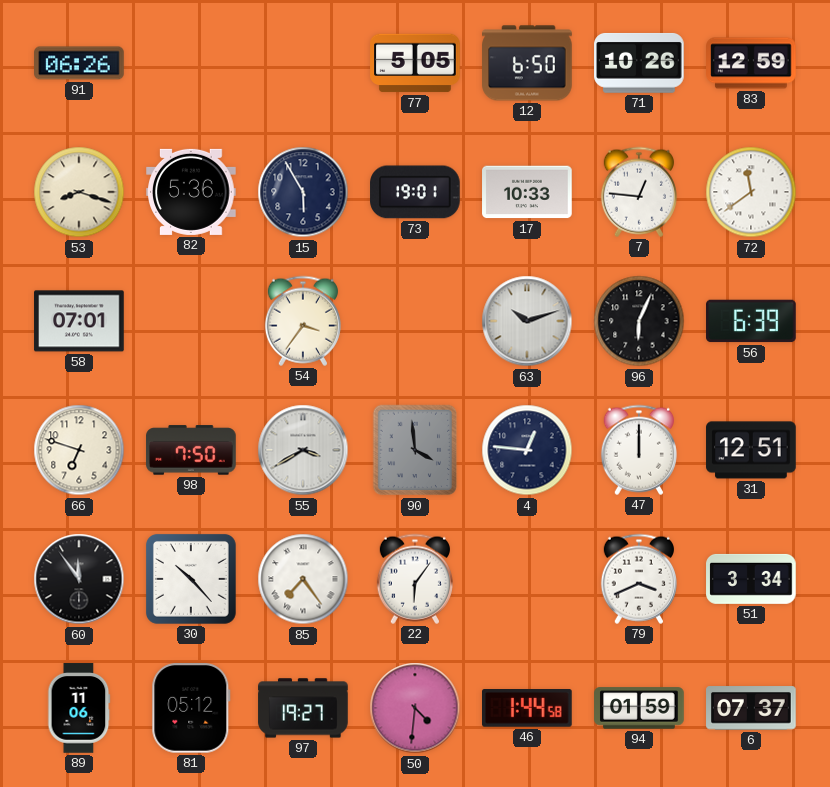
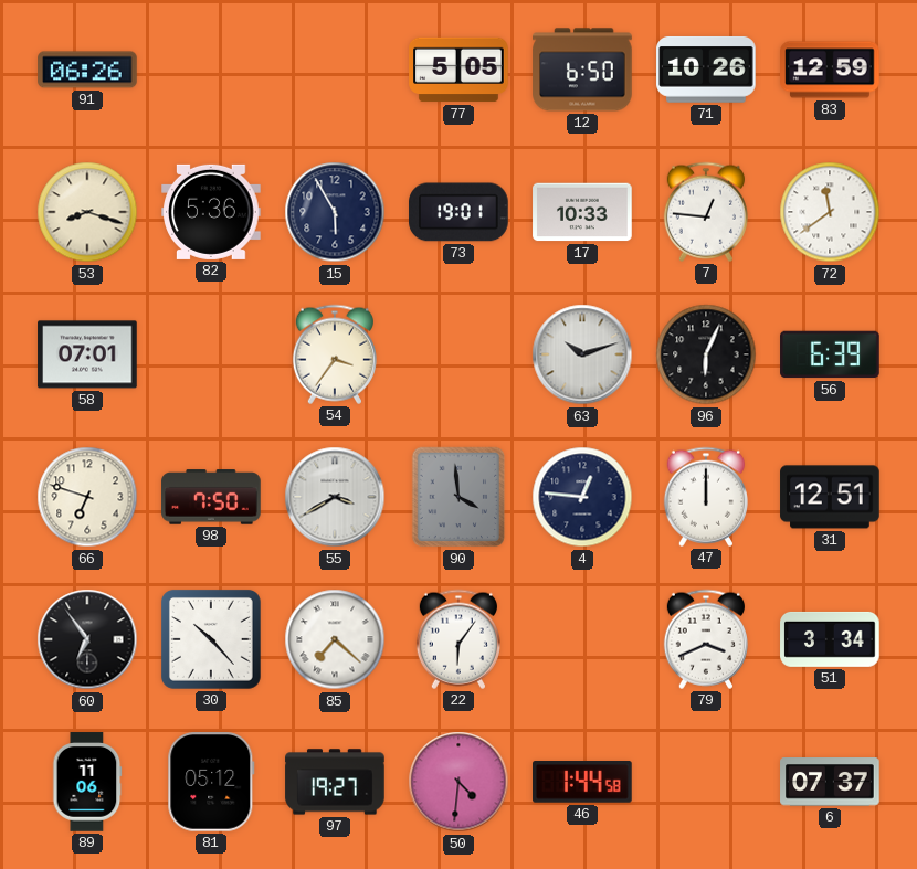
60: 11:54 -> 6:54 (87, 639)
85: 7:24 -> 7:22 (335, 639)
94: 01:59 -> none (639, 708)
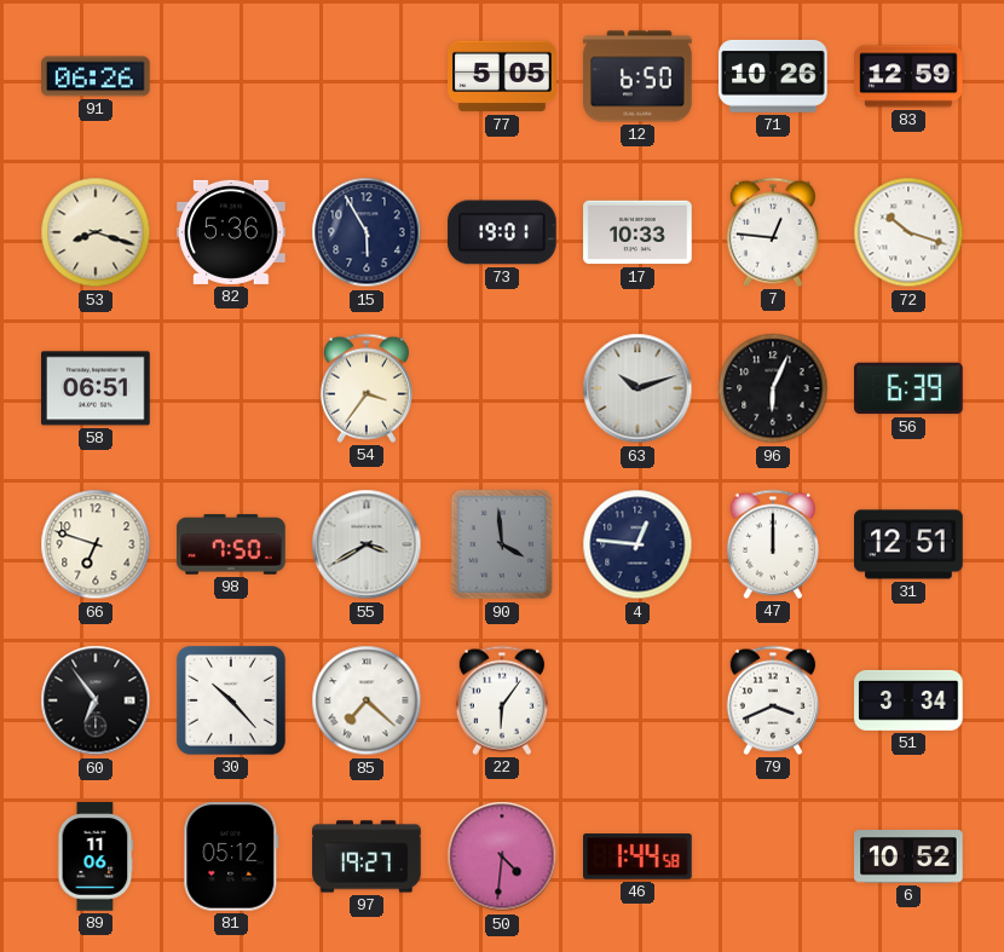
72: 11:39 -> 10:18 (908, 232)
58: 07:01 -> 06:51 (96, 388)
6: 07:37 -> 10:52 (908, 856)
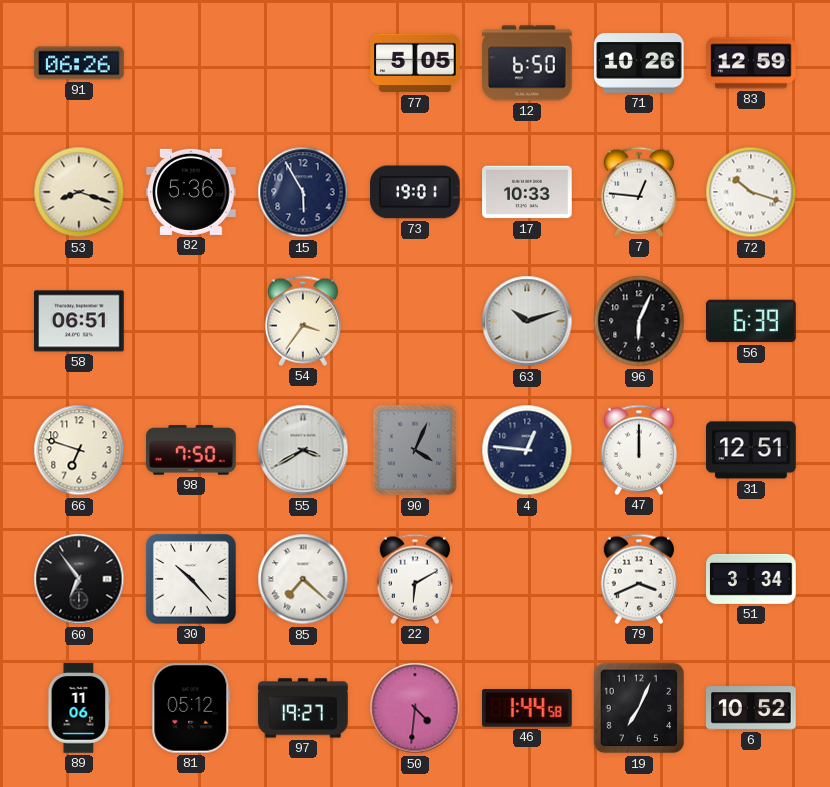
90: 3:59 -> 4:04 (415, 450)
22: 6:06 -> 6:10 (415, 579)
19: none -> 7:04 (639, 708)
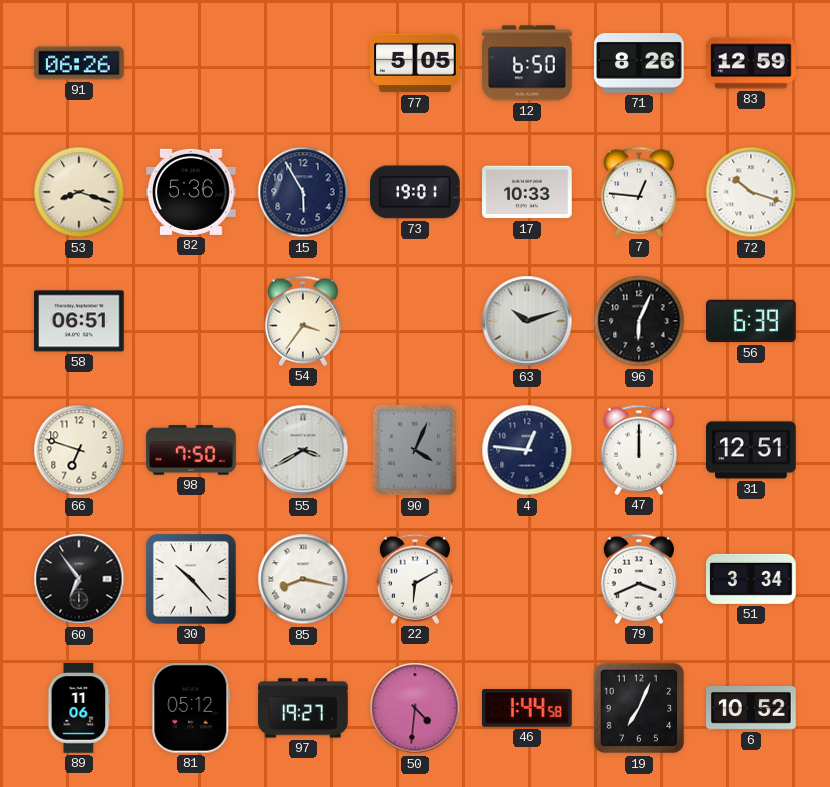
71: 10:26 -> 8:26 (639, 63)
85: 7:22 -> 8:17 (303, 579)
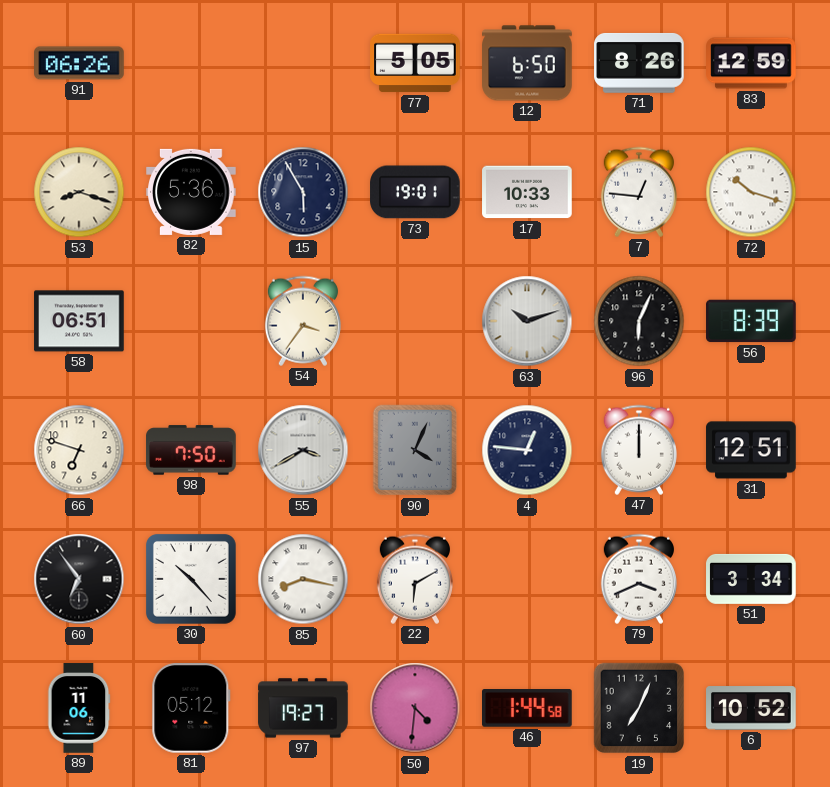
56: 6:39 -> 8:39 (751, 321)
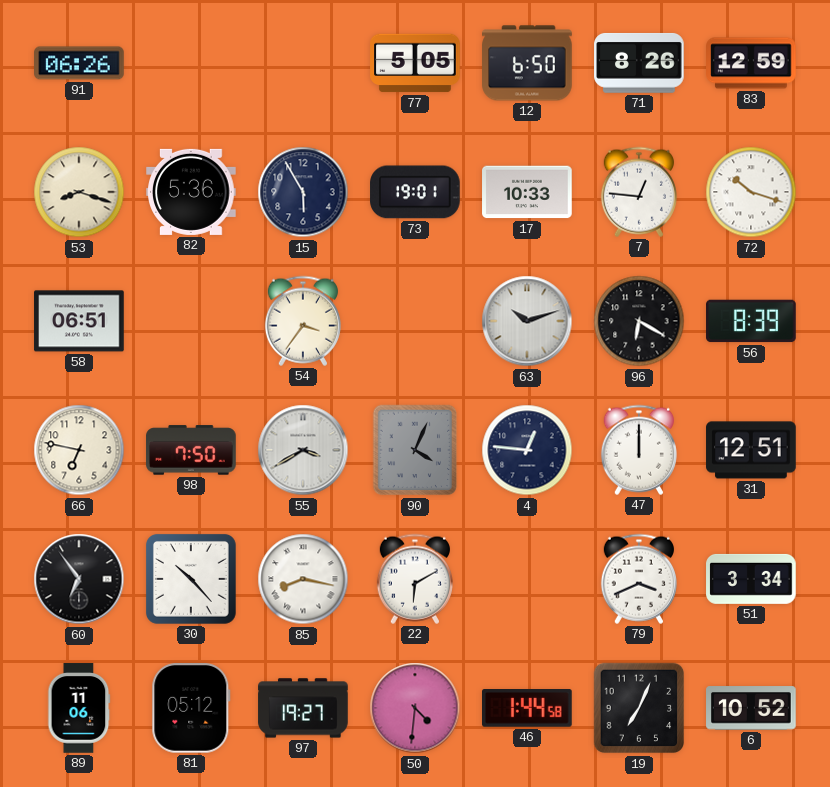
96: 6:04 -> 6:20 (639, 321)
66: 6:48 -> 6:47 (79, 450)
